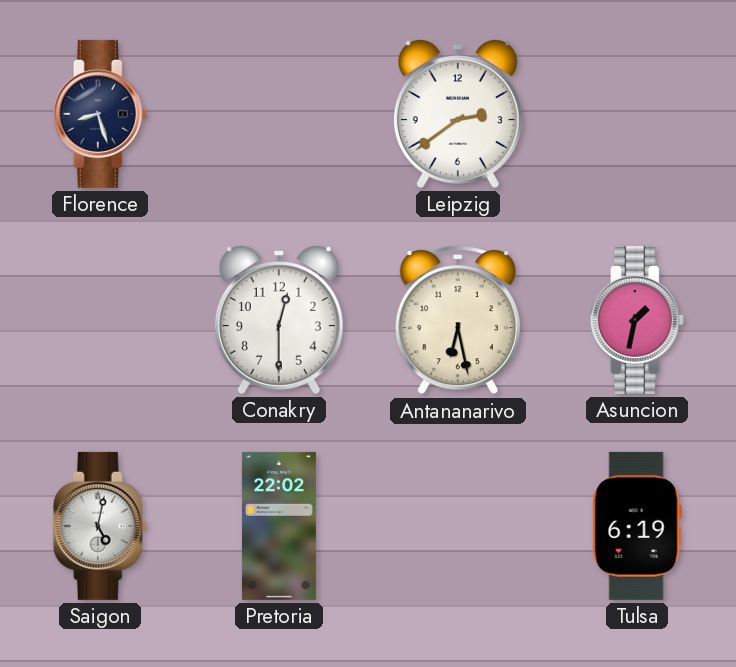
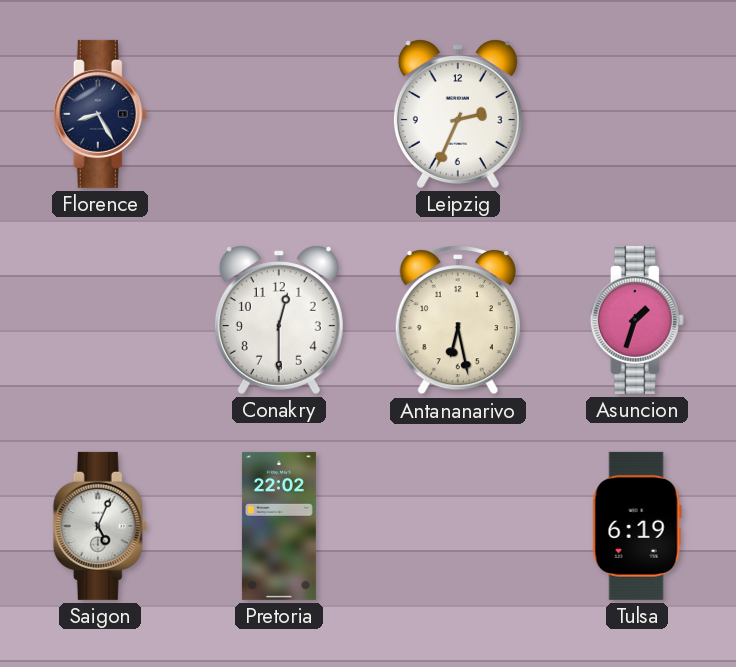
Florence: 8:27 -> 8:25 (100, 114)
Leipzig: 2:39 -> 2:34 (458, 114)
Asuncion: 1:32 -> 1:33 (637, 320)
Saigon: 5:02 -> 5:04 (100, 526)
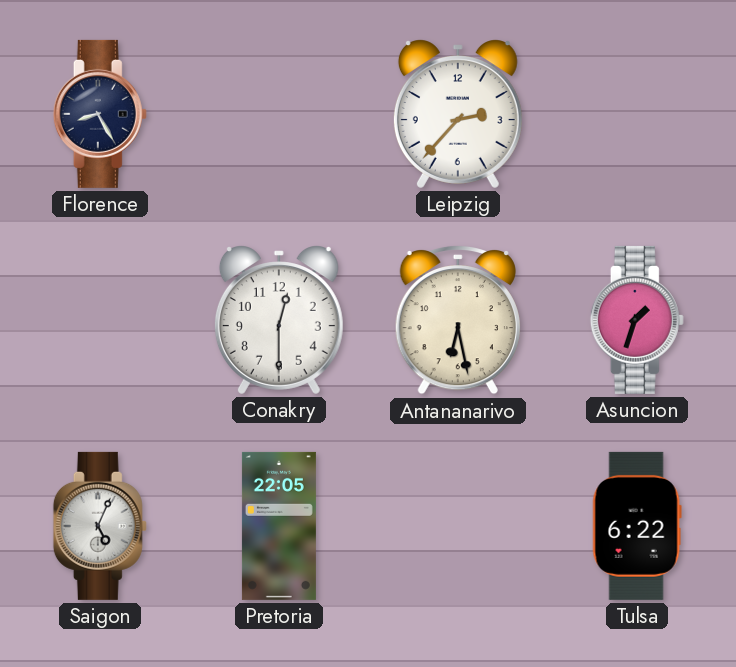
Leipzig: 2:34 -> 2:37 (458, 114)
Pretoria: 22:02 -> 22:05 (279, 526)
Tulsa: 6:19 -> 6:22 (637, 526)
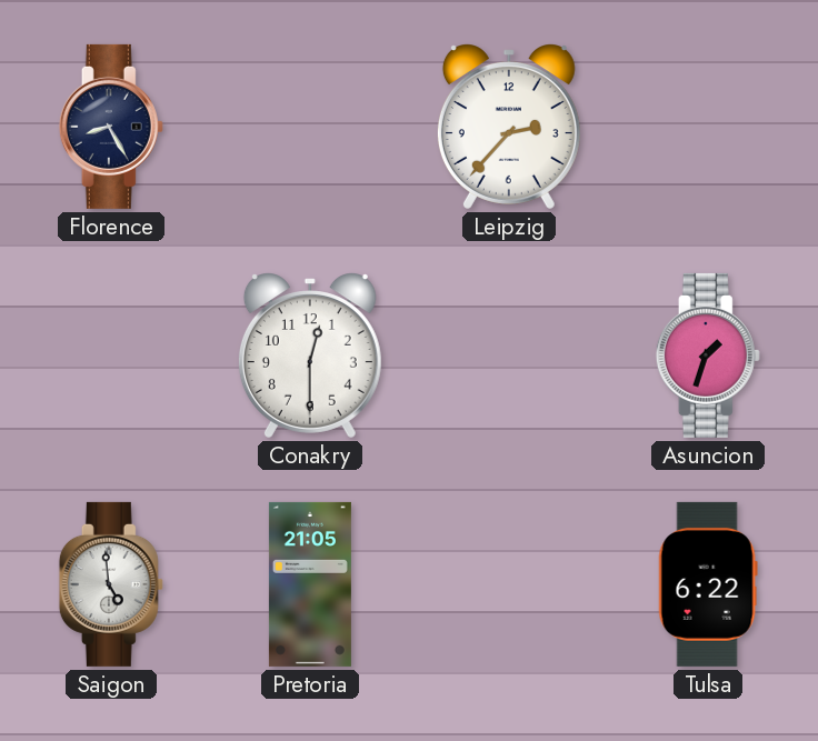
Antananarivo: 6:28 -> none (458, 320)
Saigon: 5:04 -> 4:59 (111, 584)
Pretoria: 22:05 -> 21:05 (310, 584)
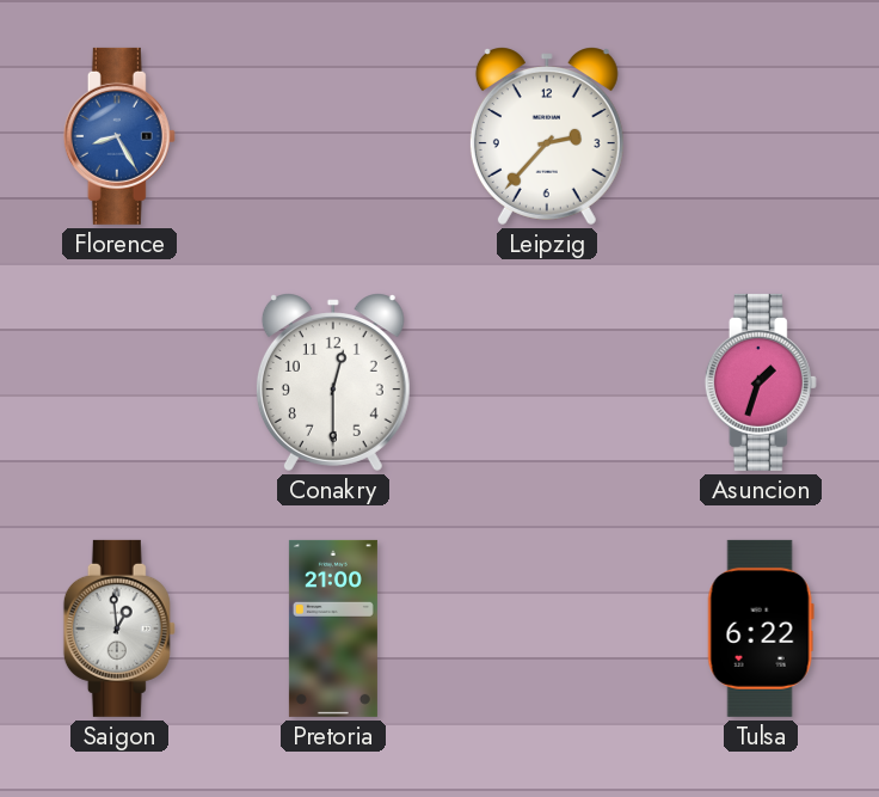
Florence dial: navy -> blue (119, 136)
Saigon: 4:59 -> 12:59 (119, 629)
Pretoria: 21:05 -> 21:00 (333, 629)
